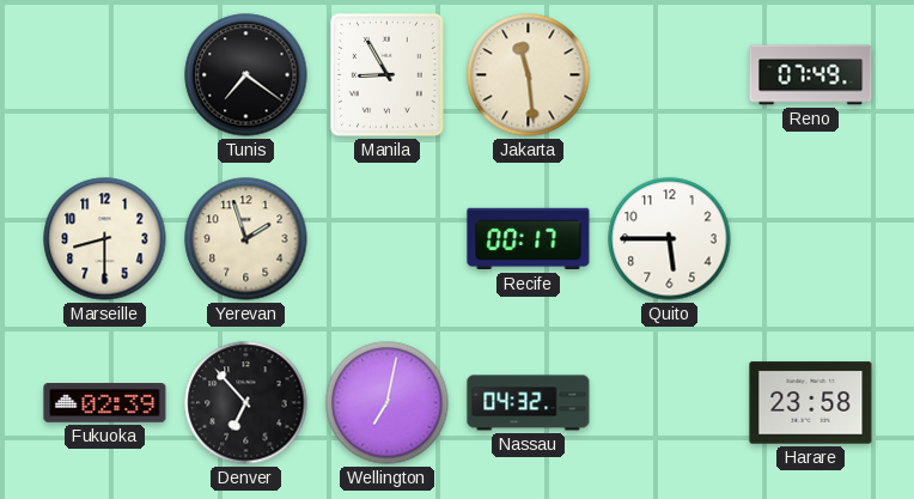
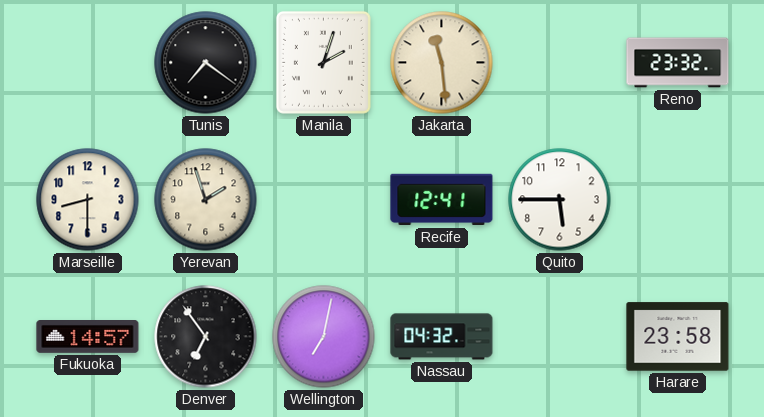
Manila: 8:55 -> 2:03 (323, 62)
Reno: 07:49 -> 23:32 (678, 63)
Recife: 00:17 -> 12:41 (442, 200)
Fukuoka: 02:39 -> 14:57 (88, 337)
Denver: 6:53 -> 6:54 (206, 337)
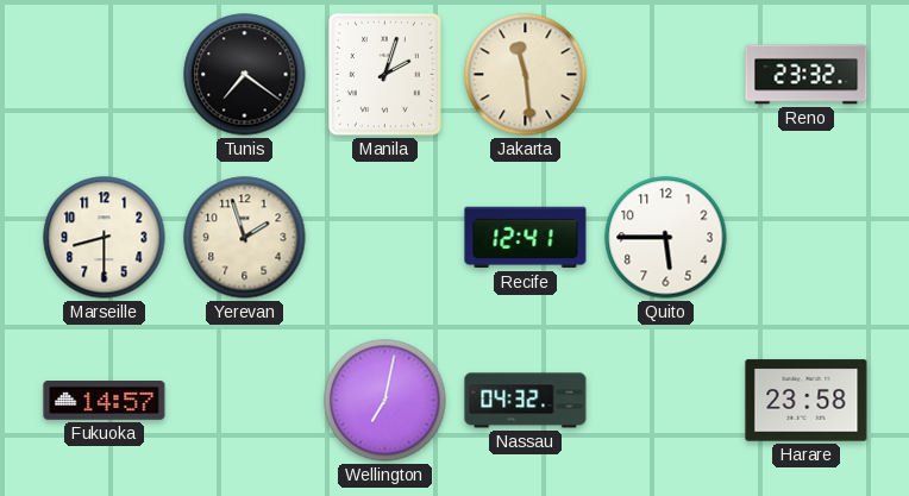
Denver: 6:54 -> none (206, 337)
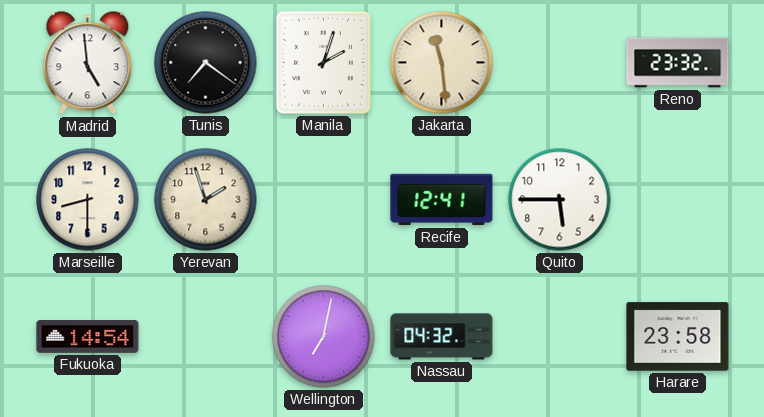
Madrid: none -> 4:59 (88, 63)
Fukuoka: 14:57 -> 14:54 (88, 337)
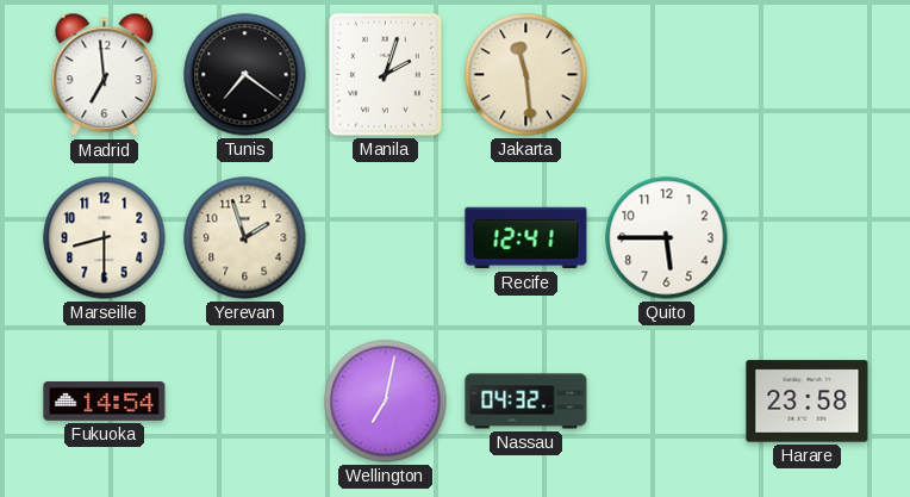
Madrid: 4:59 -> 6:59 (105, 75)
Reno: 23:32 -> none (678, 63)
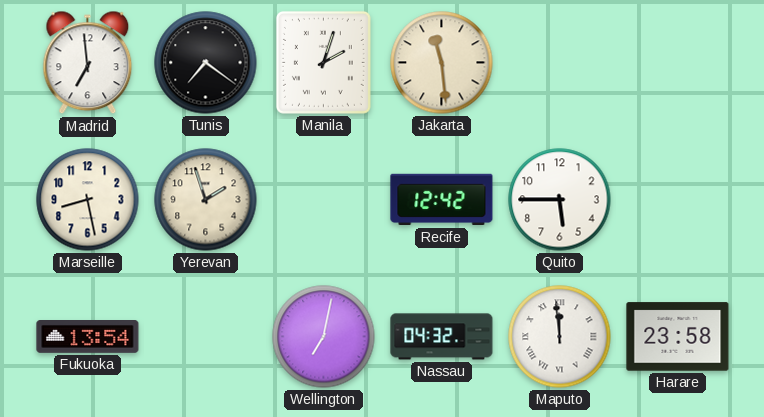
Marseille: 8:30 -> 8:28 (88, 200)
Recife: 12:41 -> 12:42 (442, 200)
Fukuoka: 14:54 -> 13:54 (88, 337)
Maputo: none -> 11:59 (560, 337)
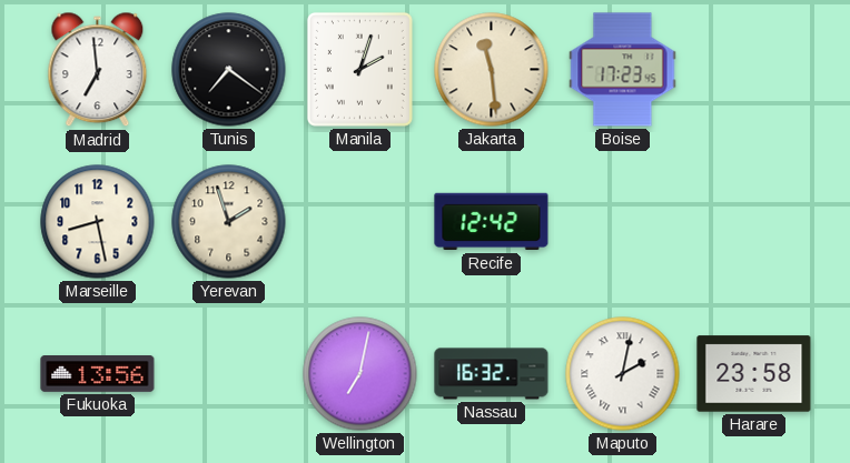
Boise: none -> 17:23 (623, 70)
Quito: 5:45 -> none (560, 200)
Fukuoka: 13:54 -> 13:56 (98, 374)
Nassau: 04:32 -> 16:32 (492, 374)
Maputo: 11:59 -> 2:02 (623, 374)
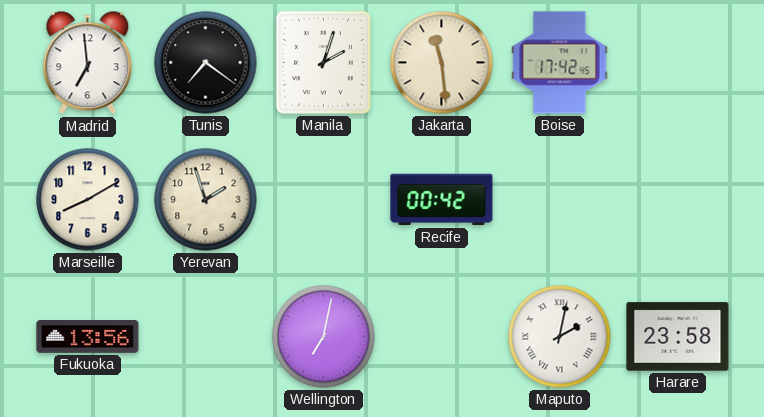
Boise: 17:23 -> 17:42 (560, 63)
Marseille: 8:28 -> 8:10 (88, 200)
Recife: 12:42 -> 00:42 (442, 200)
Nassau: 16:32 -> none (492, 374)
